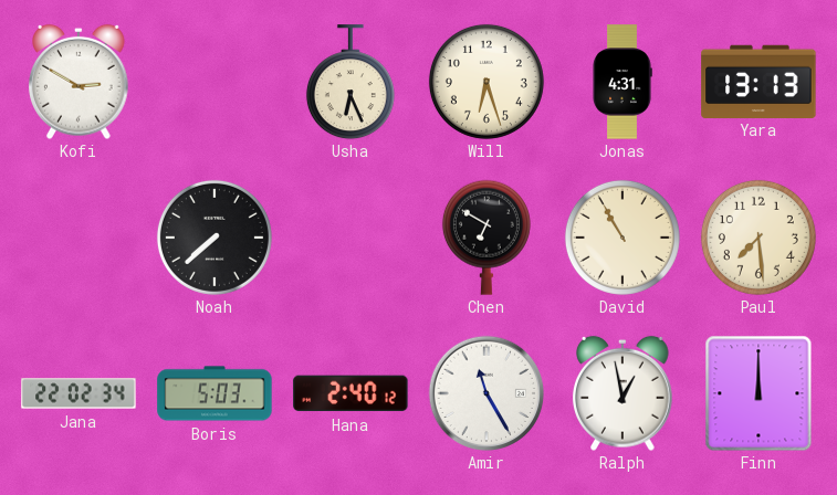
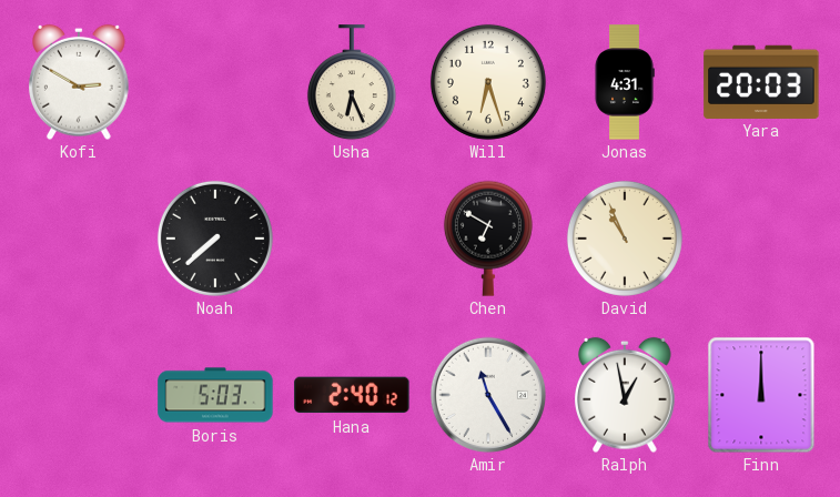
Yara: 13:13 -> 20:03 (761, 81)
David: 10:55 -> 10:56 (625, 239)
Paul: 7:29 -> none (758, 238)
Jana: 22:02 -> none (79, 393)
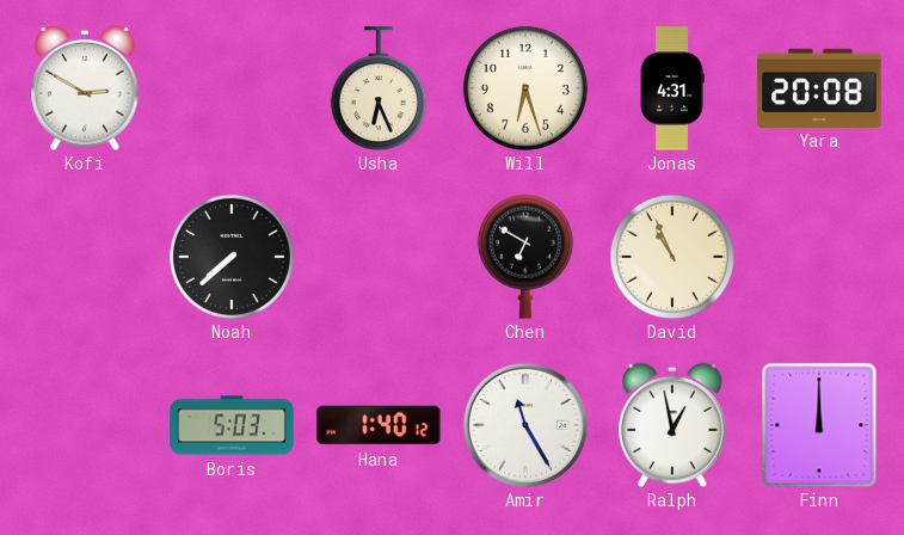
Yara: 20:03 -> 20:08 (819, 87)
Hana: 2:40 -> 1:40 (379, 425)
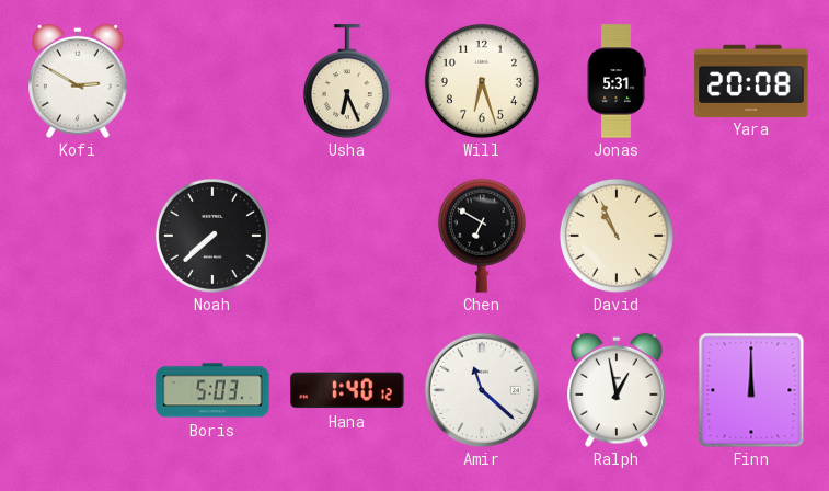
Jonas: 4:31 -> 5:31 (617, 81)
Amir: 11:25 -> 11:22 (482, 390)
